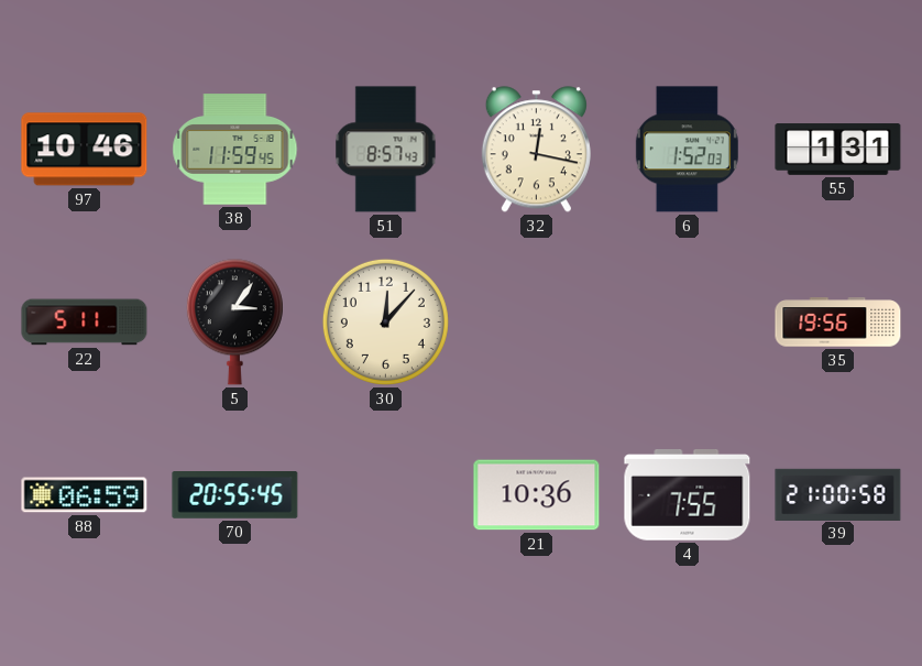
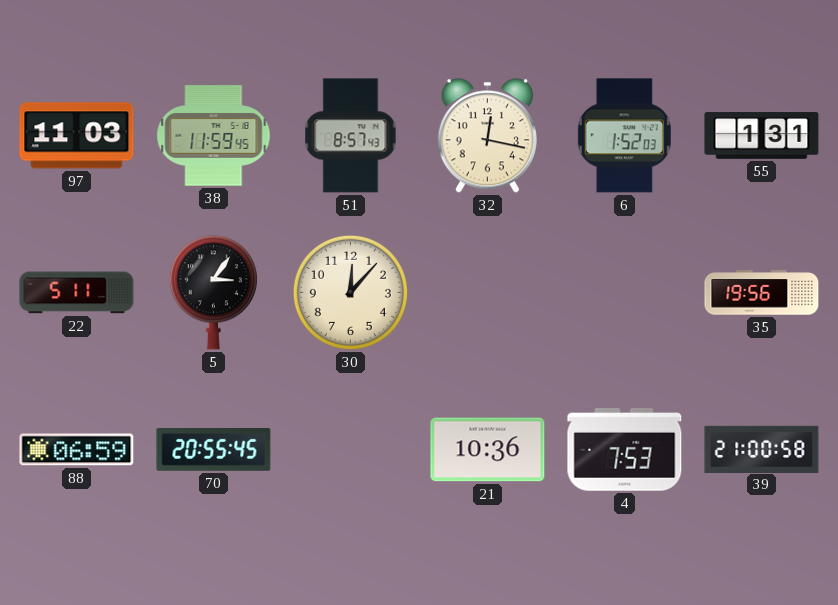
97: 10:46 -> 11:03 (77, 136)
4: 7:55 -> 7:53 (625, 450)
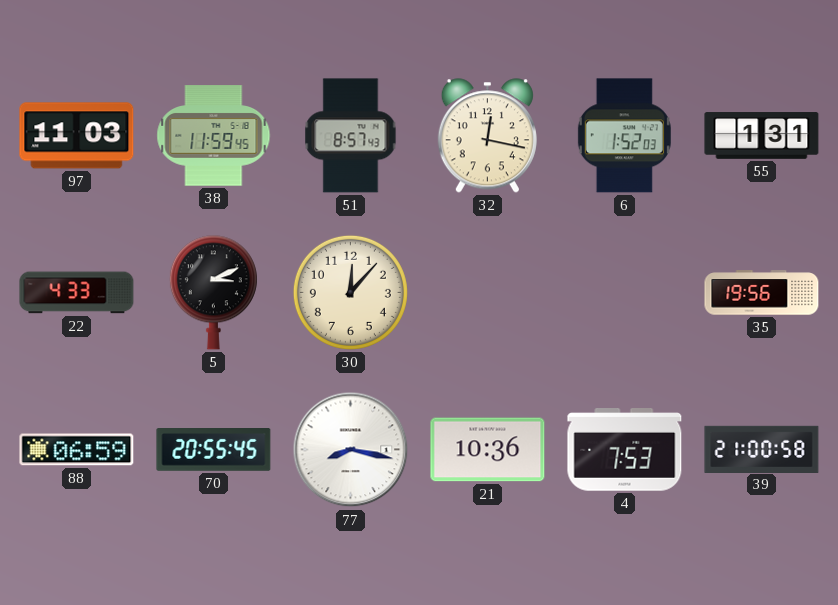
22: 5:11 -> 4:33 (77, 293)
5: 3:06 -> 3:11 (213, 293)
77: none -> 8:17 (351, 450)
